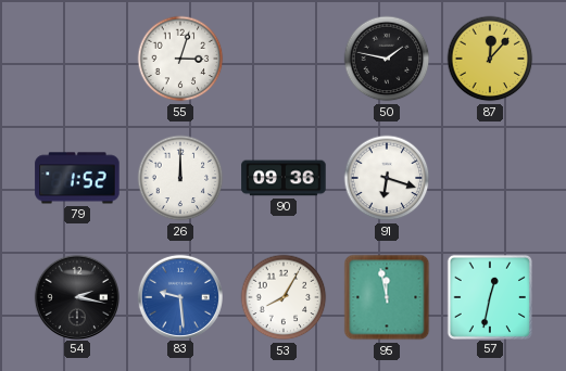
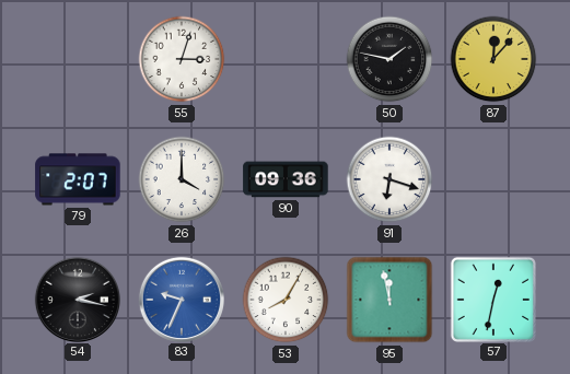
79: 1:52 -> 2:07 (78, 179)
26: 12:00 -> 4:00 (182, 179)
83: 9:29 -> 9:34 (181, 299)
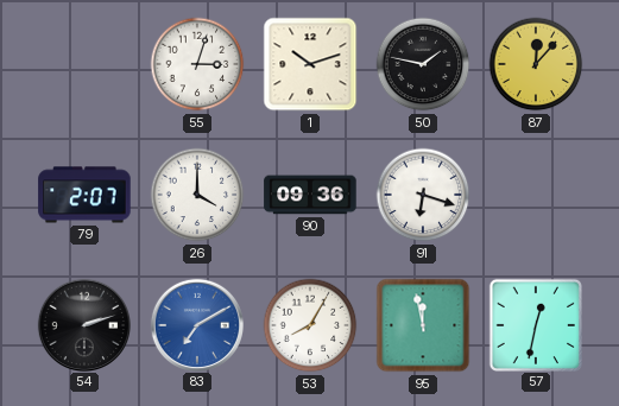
1: none -> 10:12 (310, 64)
54: 2:17 -> 2:12 (83, 324)
83: 9:34 -> 7:10 (196, 324)
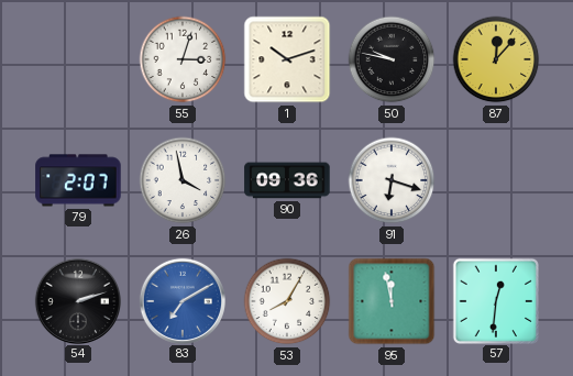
50: 1:47 -> 9:47 (392, 59)
26: 4:00 -> 3:58 (183, 180)
57: 12:32 -> 12:31 (495, 300)
